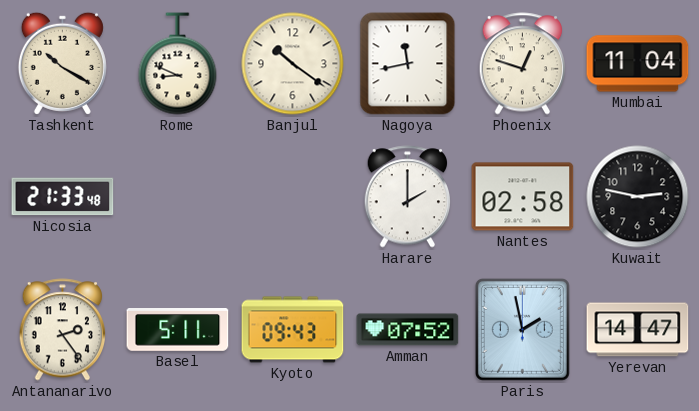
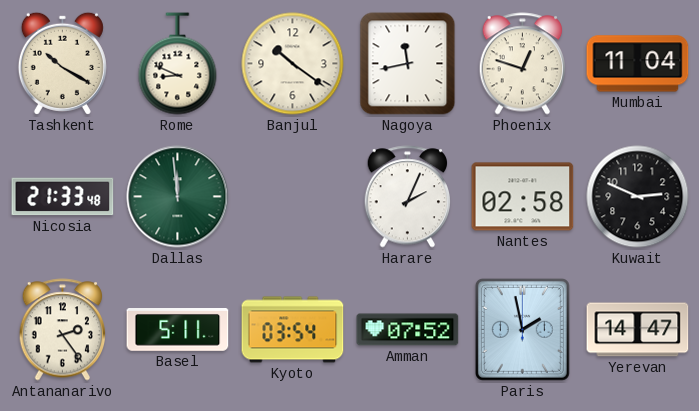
Dallas: none -> 11:59 (178, 197)
Harare: 2:00 -> 2:04 (408, 197)
Kuwait: 2:47 -> 2:49 (638, 197)
Kyoto: 09:43 -> 03:54 (293, 330)
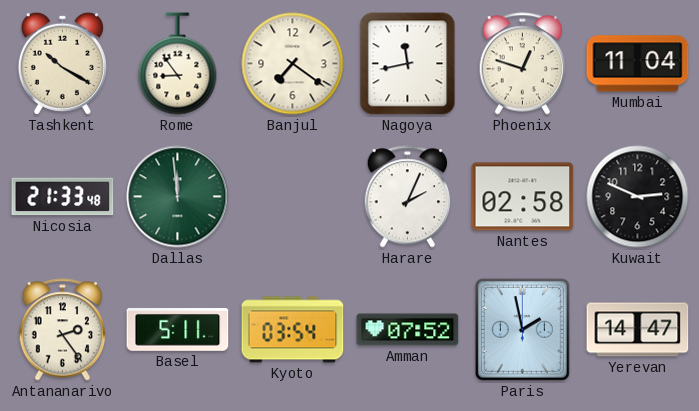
Rome: 8:49 -> 8:54 (178, 64)
Banjul: 10:21 -> 7:21 (293, 64)
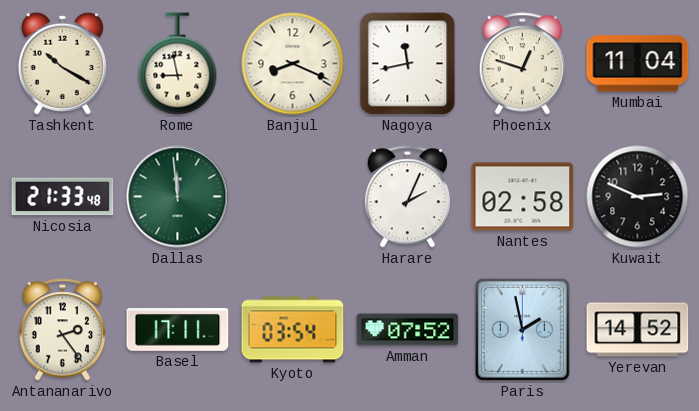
Rome: 8:54 -> 8:58 (178, 64)
Banjul: 7:21 -> 8:19 (293, 64)
Basel: 5:11 -> 17:11 (178, 330)
Yerevan: 14:47 -> 14:52 (638, 330)
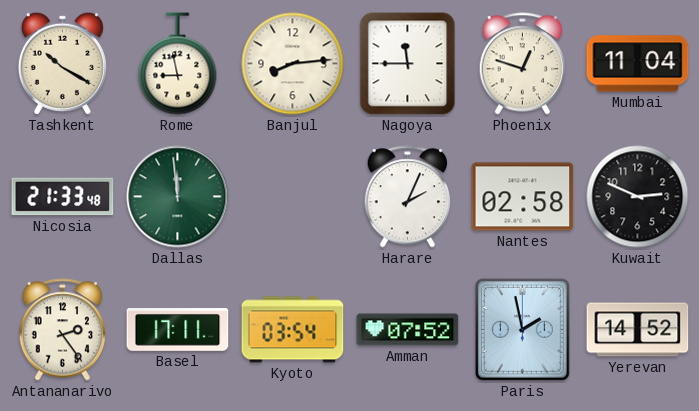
Banjul: 8:19 -> 8:14 (293, 64)
Nagoya: 11:43 -> 11:45 (408, 64)
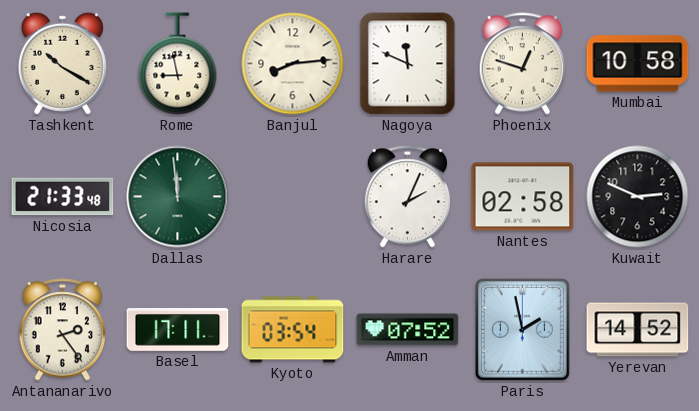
Nagoya: 11:45 -> 11:49 (408, 64)
Mumbai: 11:04 -> 10:58 (638, 64)
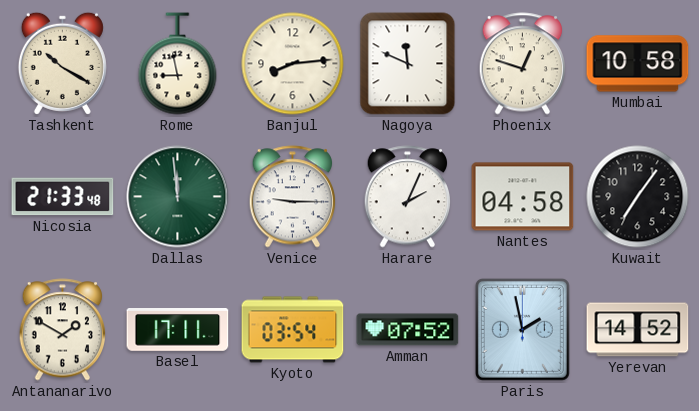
Venice: none -> 9:15 (293, 197)
Nantes: 02:58 -> 04:58 (523, 197)
Kuwait: 2:49 -> 7:06 (638, 197)
Antananarivo: 2:24 -> 1:50 (63, 330)
